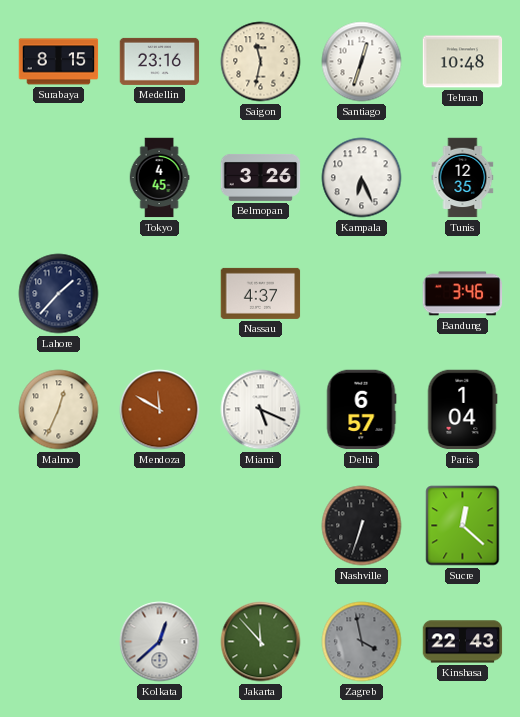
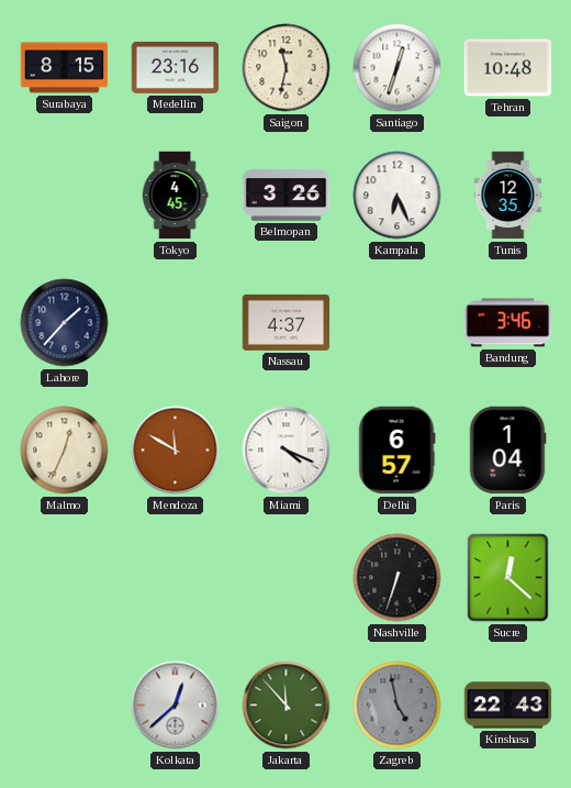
Miami: 5:19 -> 4:19 (287, 451)
Zagreb: 3:58 -> 4:58 (398, 706)
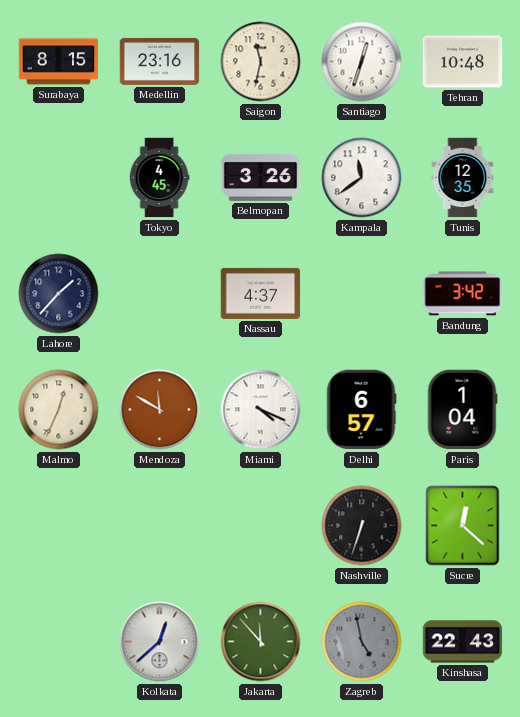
Kampala: 6:26 -> 11:39 (362, 178)
Bandung: 3:46 -> 3:42 (463, 294)
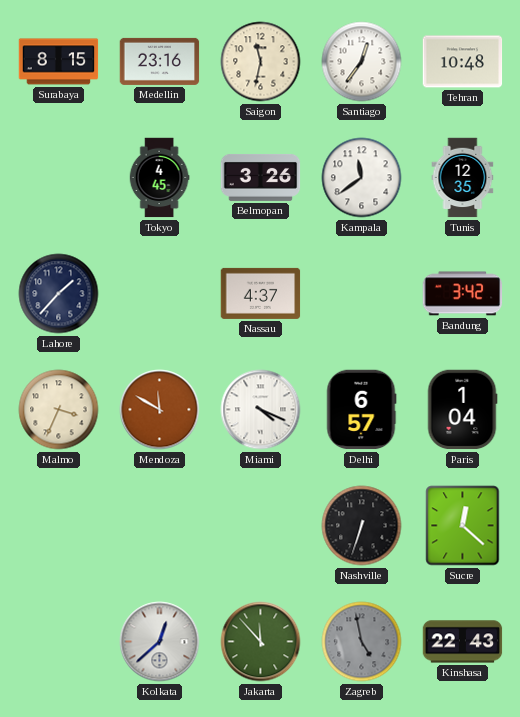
Santiago: 12:33 -> 12:36 (362, 62)
Malmo: 12:34 -> 3:34 (59, 410)
